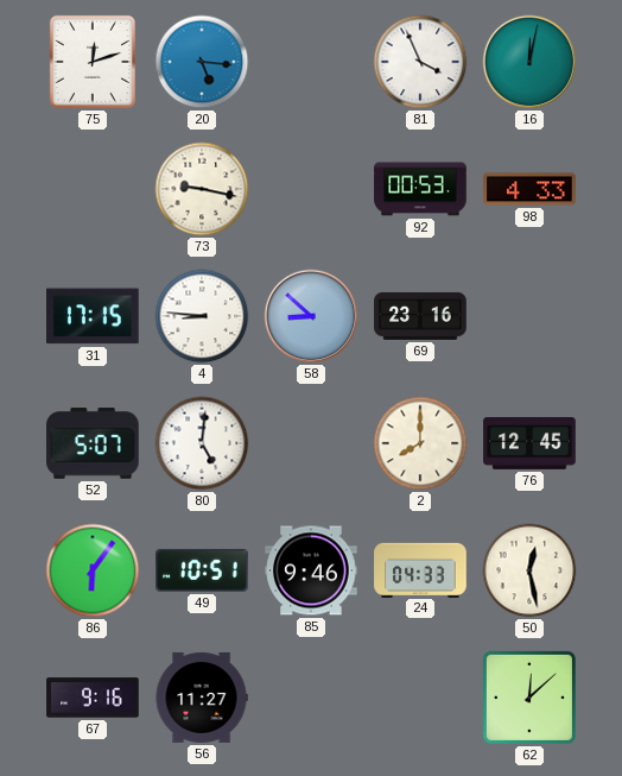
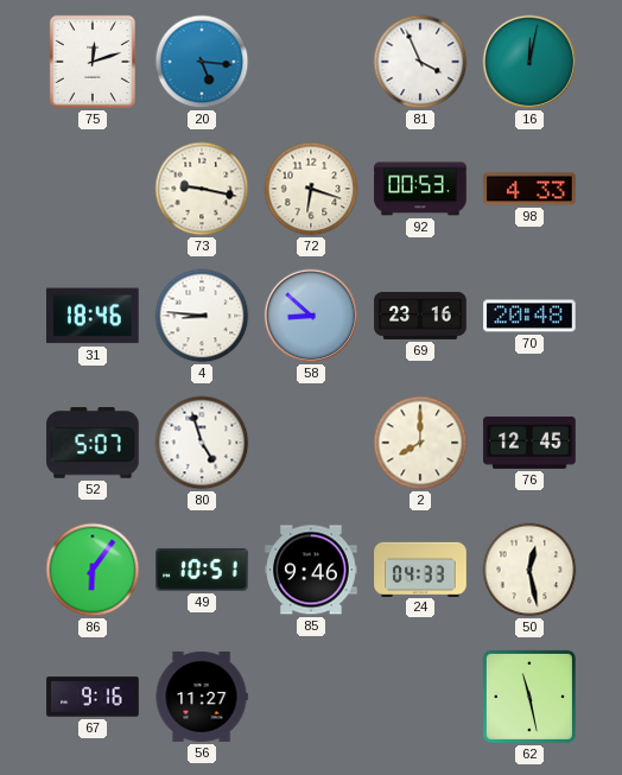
72: none -> 6:18 (311, 189)
31: 17:15 -> 18:46 (94, 316)
70: none -> 20:48 (529, 316)
80: 5:01 -> 4:57 (202, 443)
62: 12:08 -> 11:28 (529, 697)
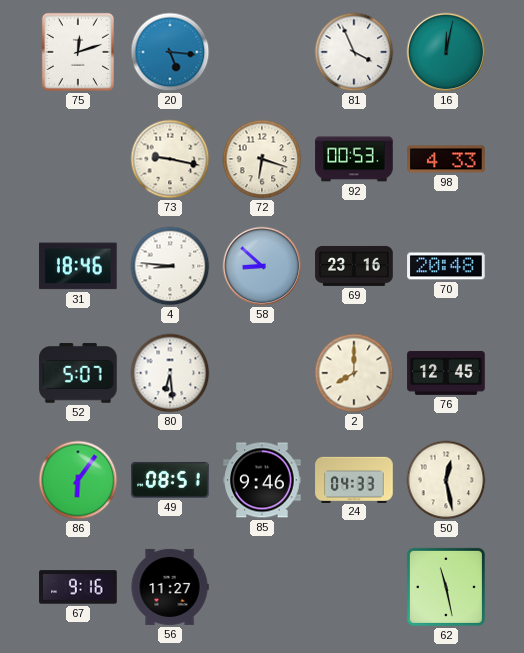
80: 4:57 -> 6:29 (170, 373)
49: 10:51 -> 08:51 (170, 480)
